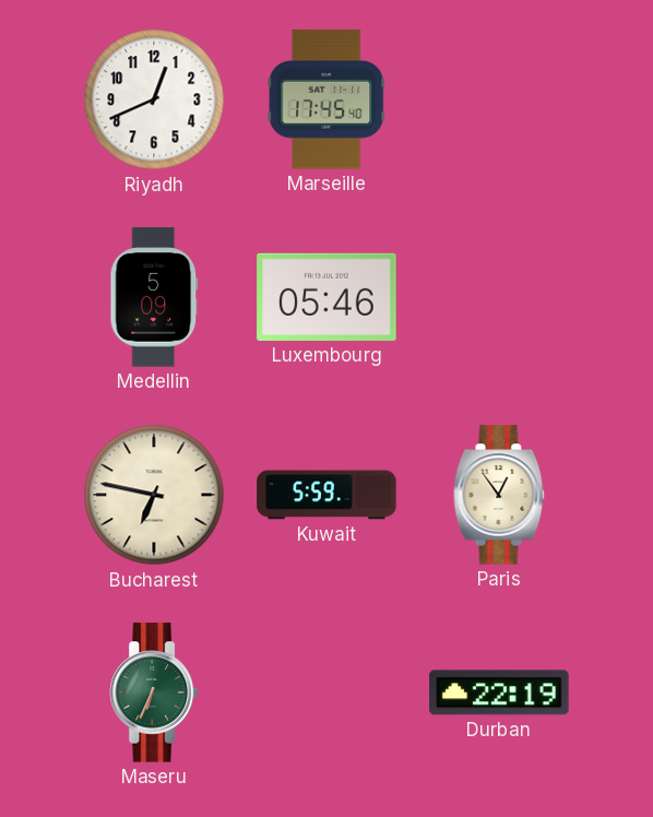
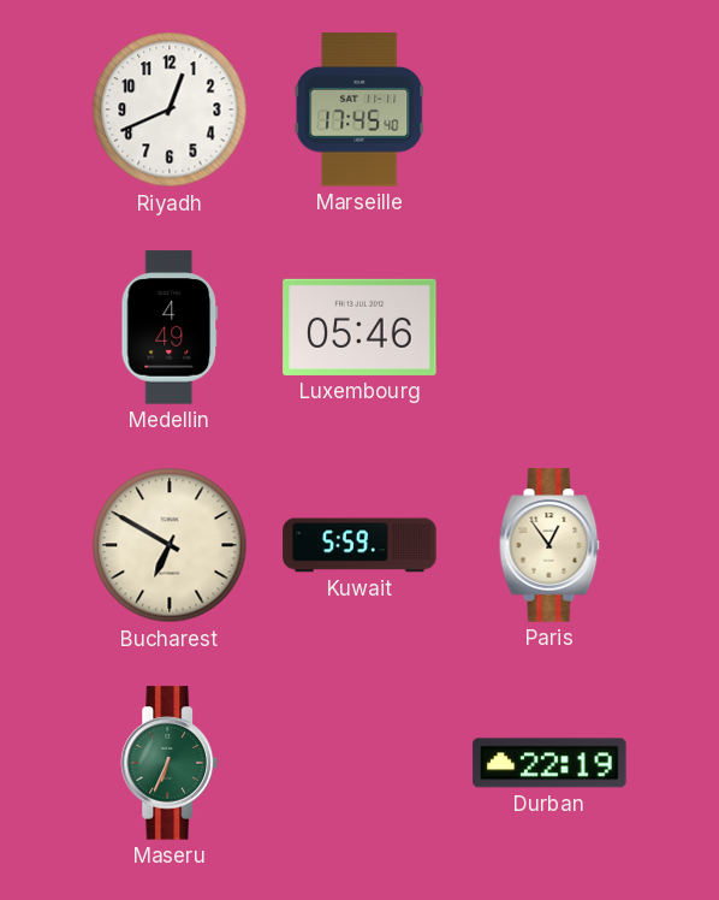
Medellin: 5:09 -> 4:49 (170, 327)
Bucharest: 6:47 -> 6:50 (170, 545)
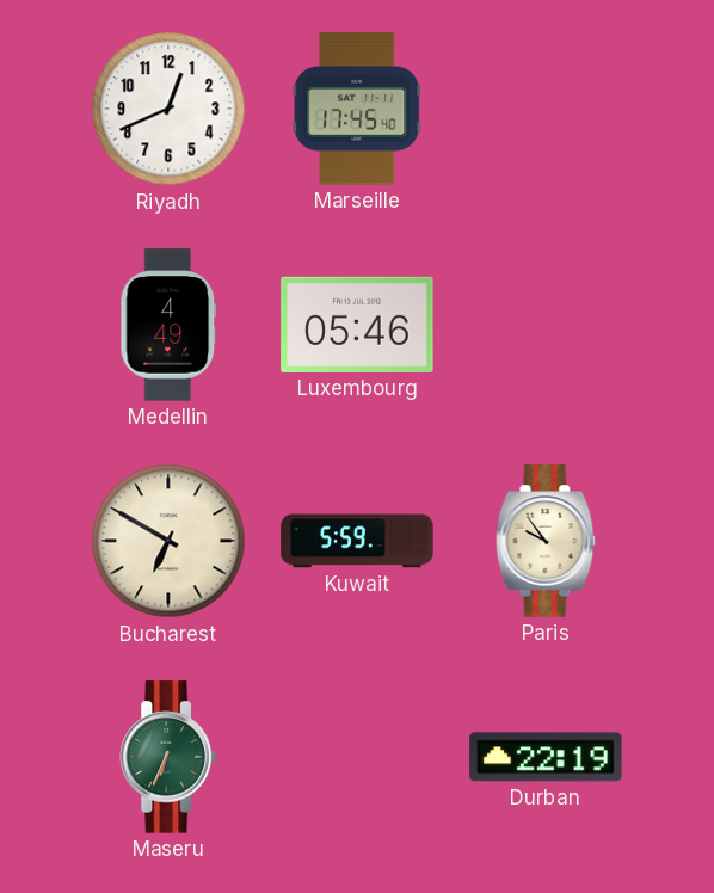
Paris: 12:54 -> 9:54 (546, 541)
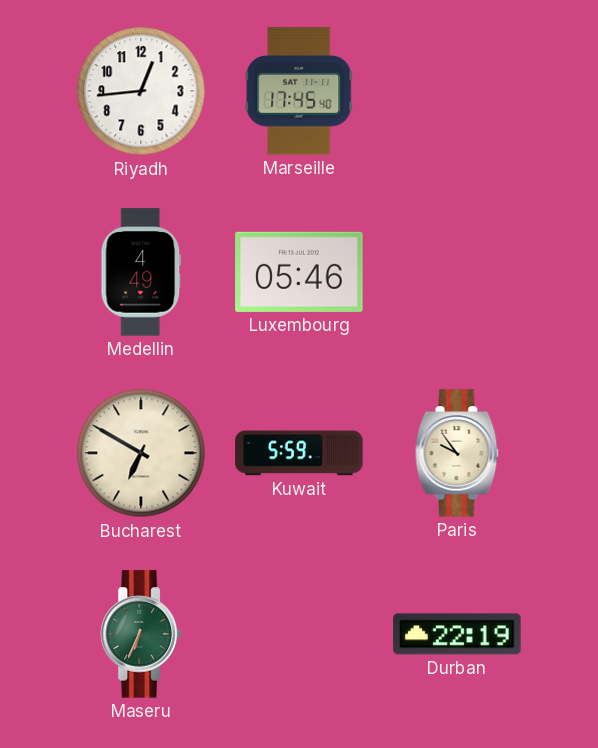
Riyadh: 12:41 -> 12:44 (141, 91)
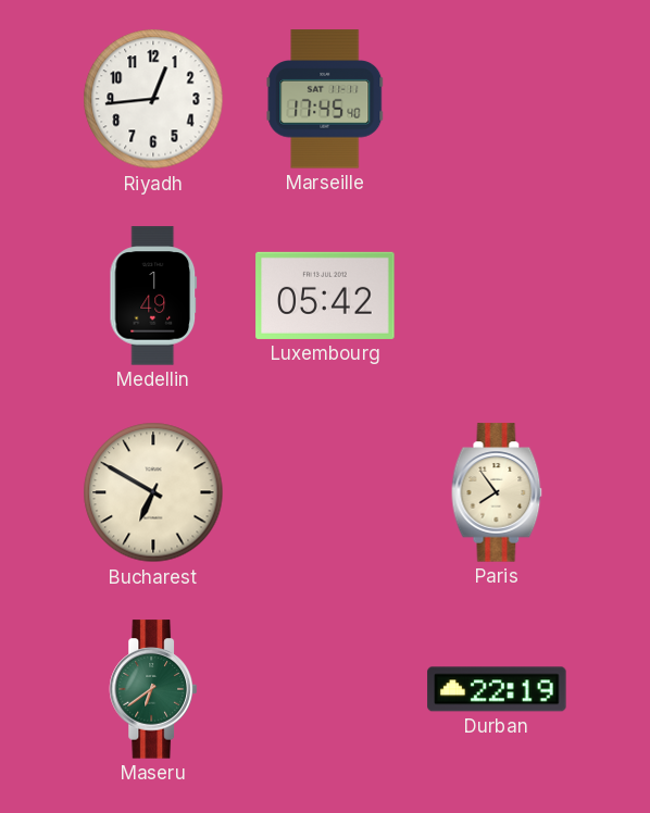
Medellin: 4:49 -> 1:49 (153, 296)
Luxembourg: 05:46 -> 05:42 (325, 296)
Kuwait: 5:59 -> none (299, 453)
Paris: 9:54 -> 7:54 (497, 492)
Maseru: 6:34 -> 6:39 (153, 689)
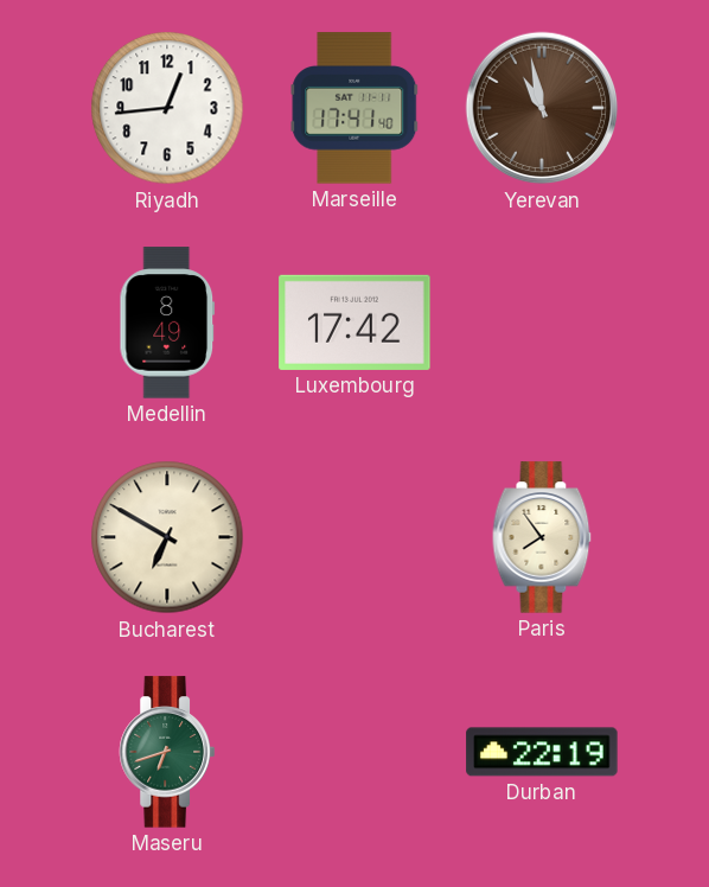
Marseille: 17:45 -> 17:41 (354, 108)
Yerevan: none -> 10:58 (542, 108)
Medellin: 1:49 -> 8:49 (167, 323)
Luxembourg: 05:42 -> 17:42 (354, 323)
Maseru: 6:39 -> 6:42 (167, 752)
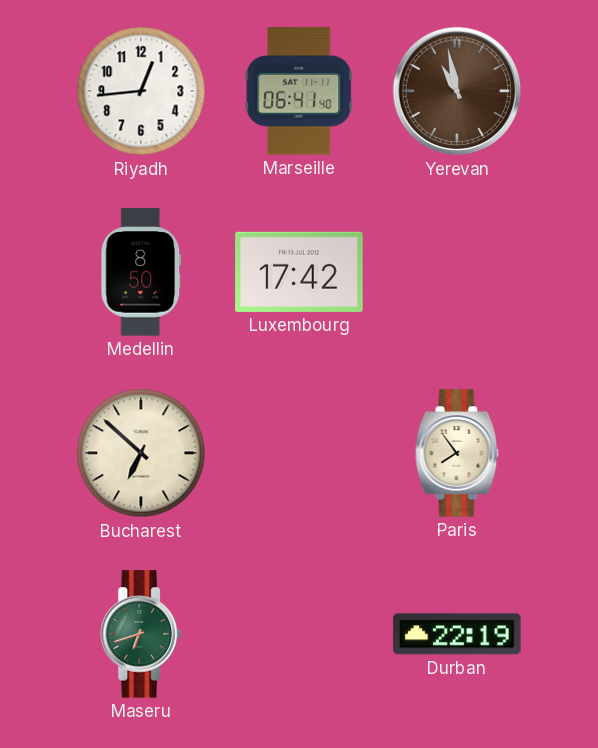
Marseille: 17:41 -> 06:41 (299, 91)
Medellin: 8:49 -> 8:50 (141, 272)
Bucharest: 6:50 -> 6:52 (141, 453)
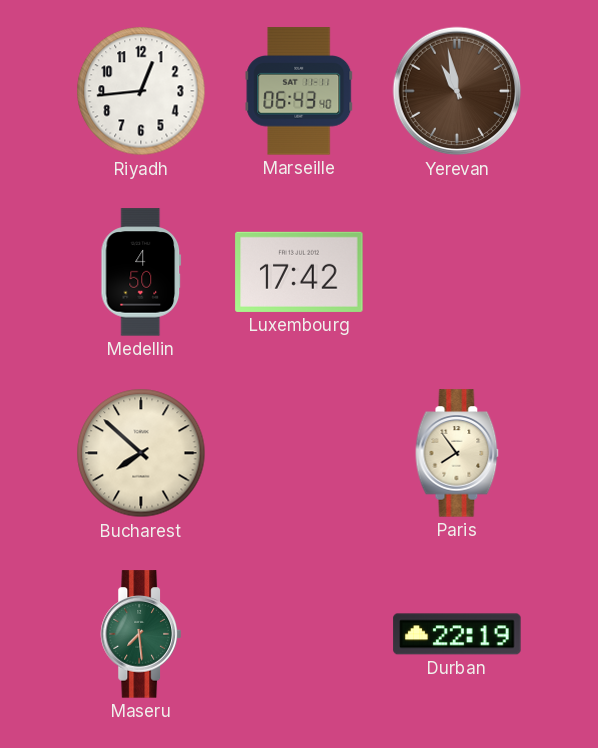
Marseille: 06:41 -> 06:43 (299, 91)
Medellin: 8:50 -> 4:50 (141, 272)
Bucharest: 6:52 -> 7:52 (141, 453)
Maseru: 6:42 -> 7:29 (141, 634)
